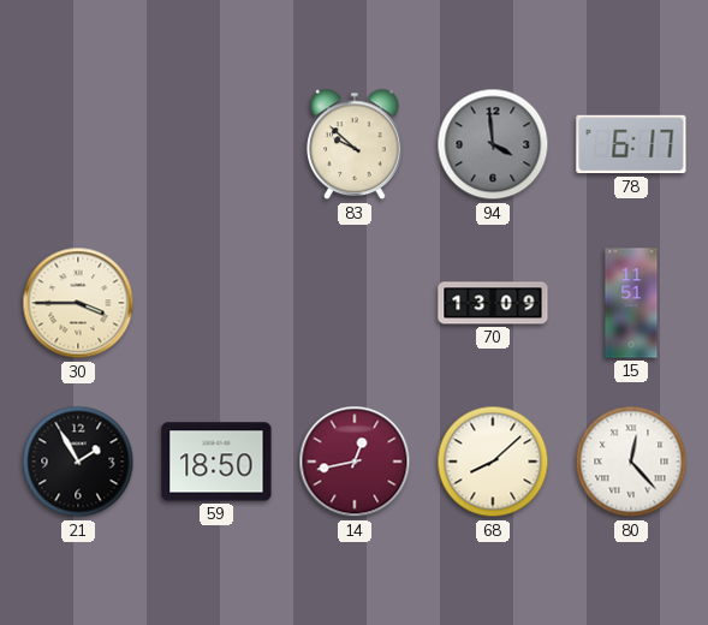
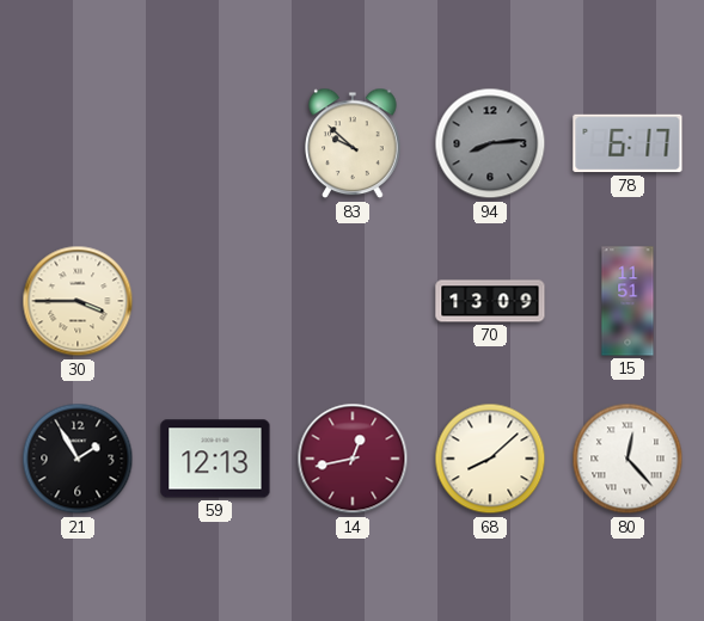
94: 3:59 -> 8:14 (490, 143)
59: 18:50 -> 12:13 (215, 459)
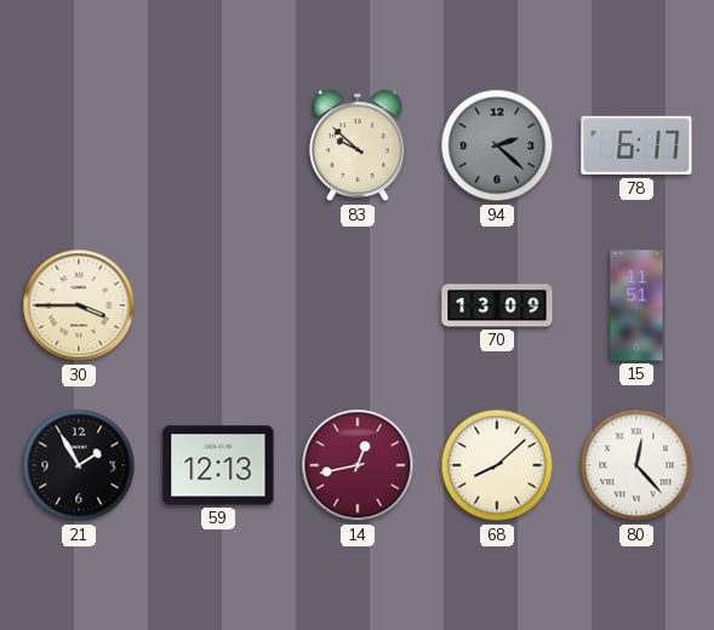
94: 8:14 -> 2:22 (497, 145)
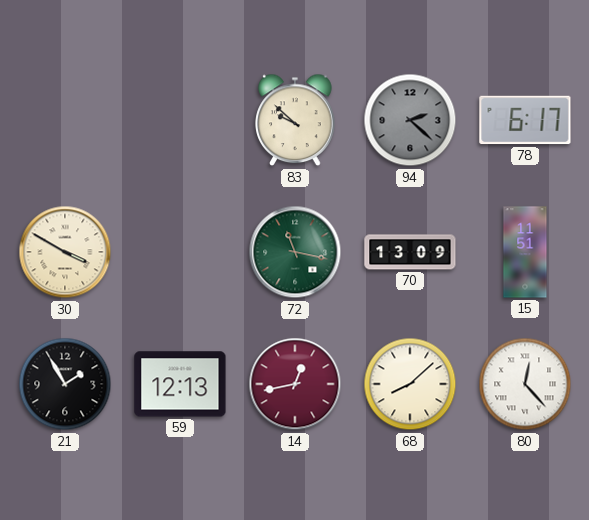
30: 3:45 -> 3:50 (65, 252)
72: none -> 11:17 (295, 252)
